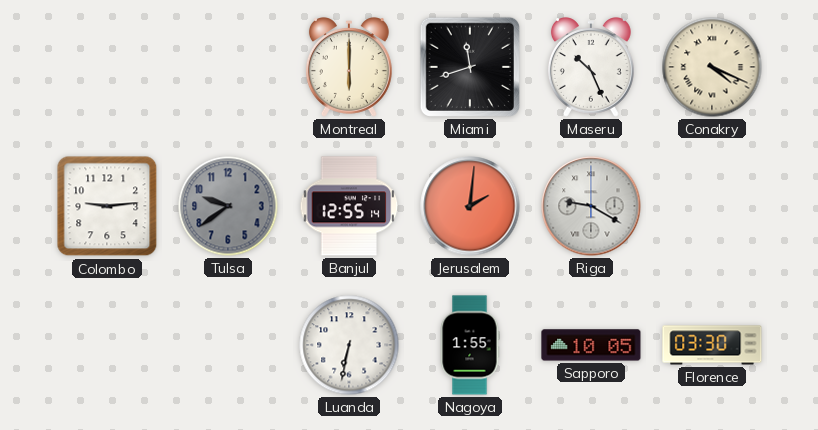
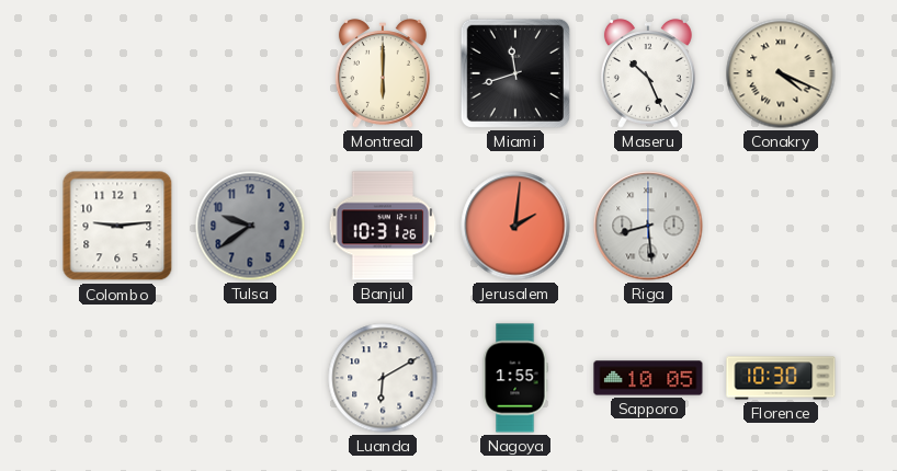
Banjul: 12:55 -> 10:31 (383, 226)
Riga: 9:20 -> 8:29 (648, 226)
Luanda: 6:32 -> 6:10 (383, 378)
Florence: 03:30 -> 10:30 (781, 378)
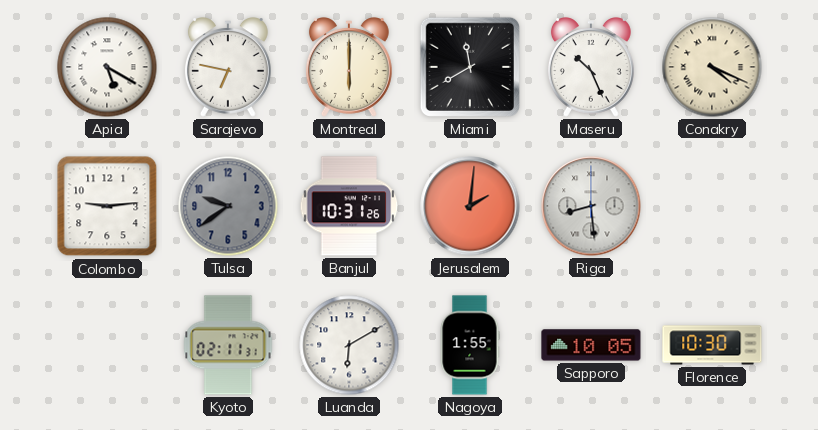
Apia: none -> 5:20 (107, 67)
Sarajevo: none -> 6:47 (228, 67)
Miami: 11:42 -> 11:40 (470, 67)
Kyoto: none -> 02:11 (228, 345)
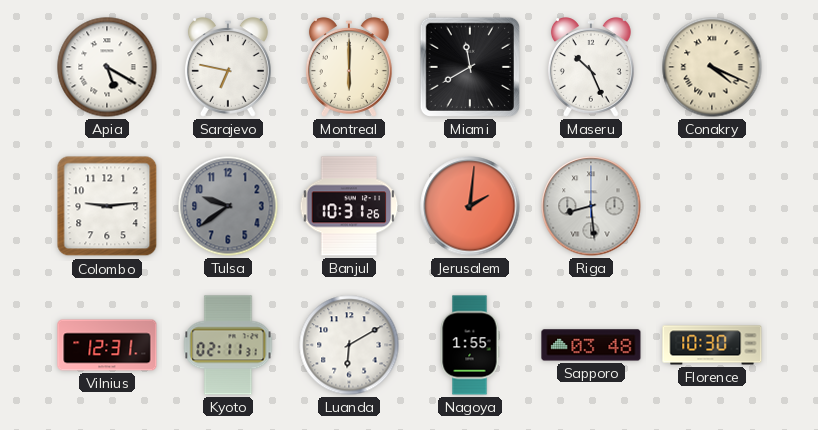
Vilnius: none -> 12:31 (107, 345)
Sapporo: 10:05 -> 03:48 (591, 345)
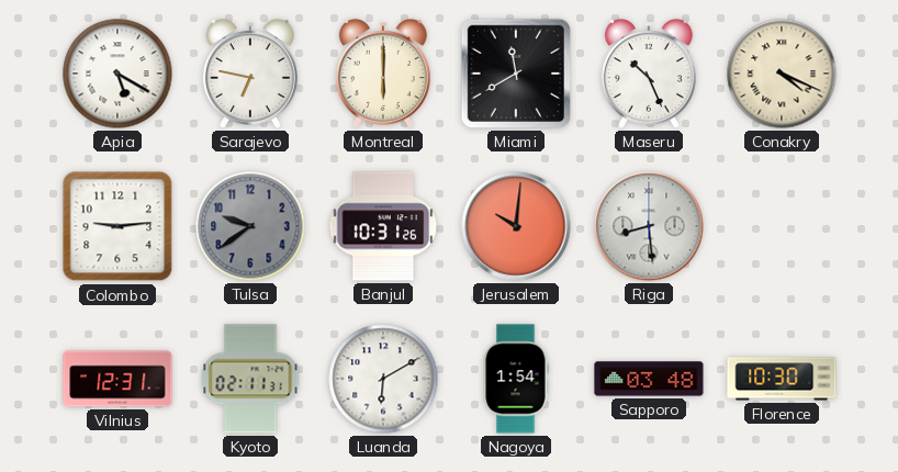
Jerusalem: 2:01 -> 10:01 (516, 226)
Nagoya: 1:55 -> 1:54 (516, 379)
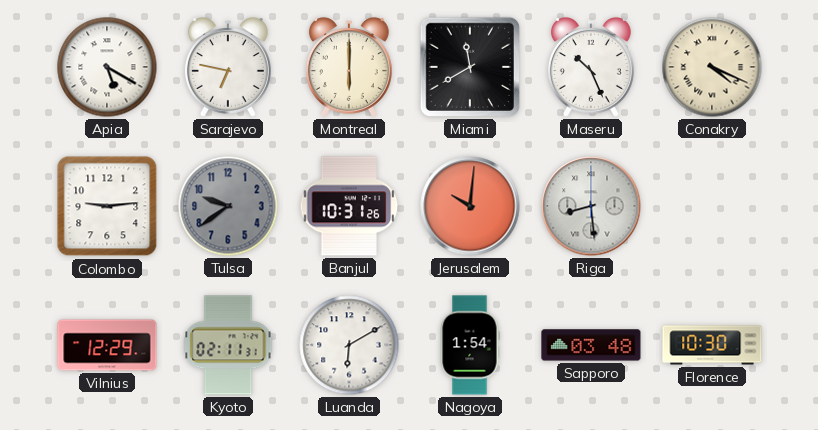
Vilnius: 12:31 -> 12:29 (107, 345)
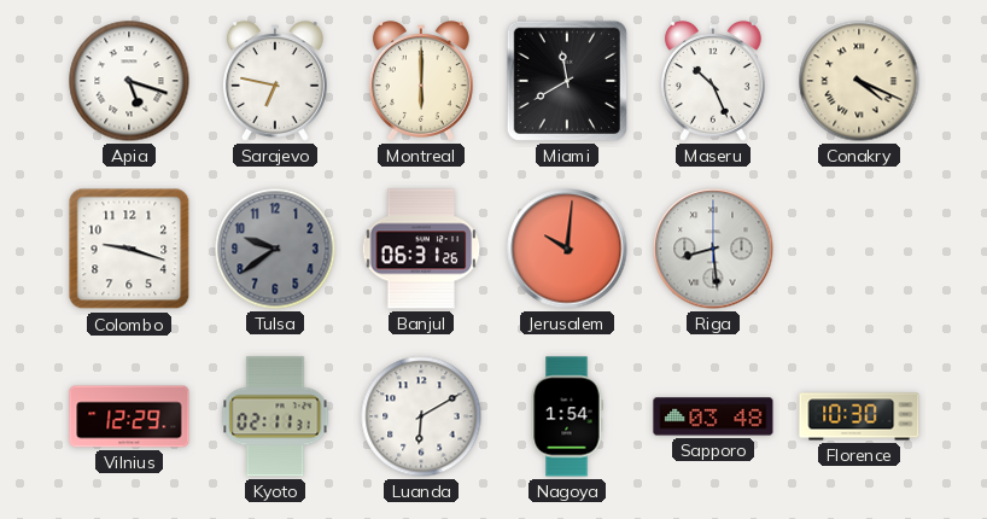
Apia: 5:20 -> 5:18 (129, 81)
Colombo: 9:14 -> 9:18 (129, 249)
Banjul: 10:31 -> 06:31 (421, 249)
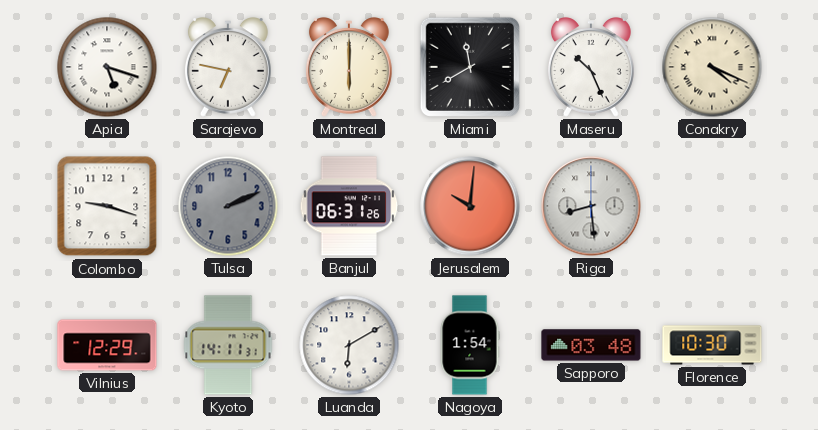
Tulsa: 9:39 -> 2:11 (228, 206)
Kyoto: 02:11 -> 14:11 (228, 345)
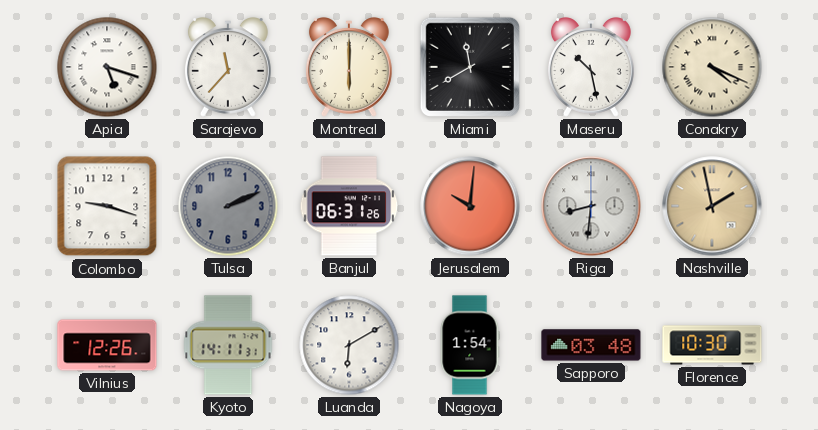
Sarajevo: 6:47 -> 11:37 (228, 67)
Maseru: 10:26 -> 10:28 (591, 67)
Riga: 8:29 -> 8:31 (591, 206)
Nashville: none -> 1:58 (712, 206)
Vilnius: 12:29 -> 12:26 (107, 345)
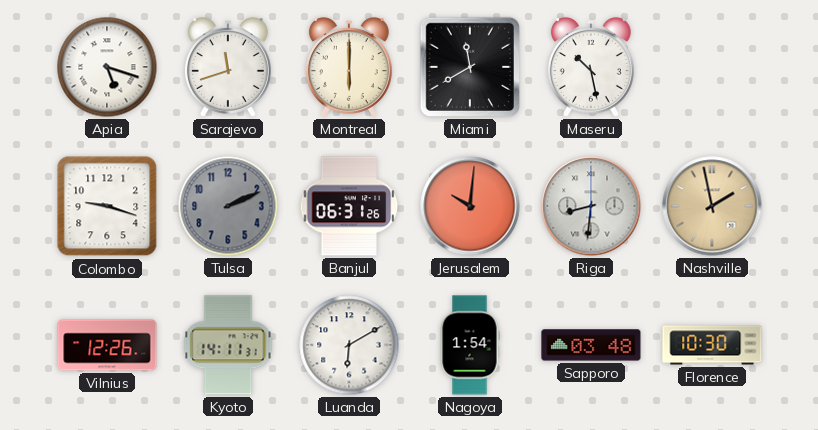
Sarajevo: 11:37 -> 11:42 (228, 67)
Conakry: 4:19 -> none (712, 67)
